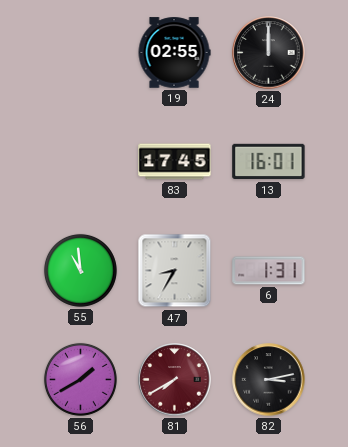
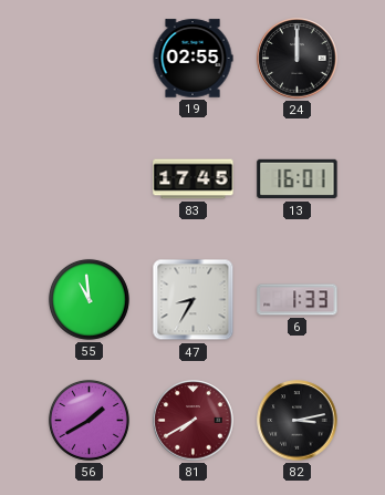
6: 1:31 -> 1:33 (298, 300)
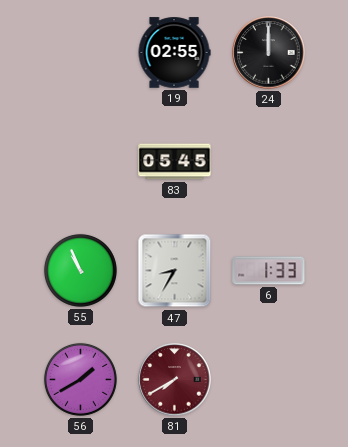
83: 17:45 -> 05:45 (175, 162)
13: 16:01 -> none (298, 179)
55: 10:59 -> 10:56 (80, 270)
82: 3:13 -> none (298, 421)
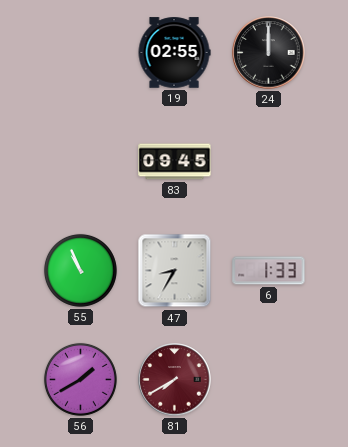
83: 05:45 -> 09:45 (175, 162)
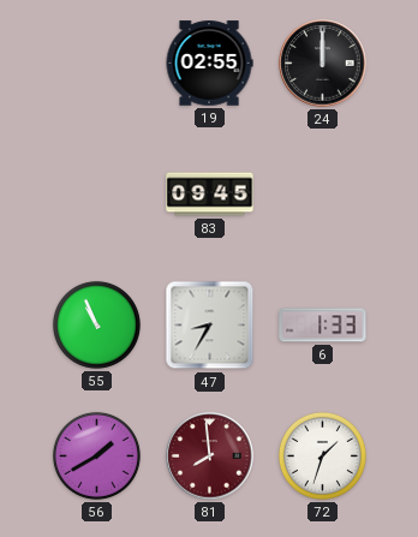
81: 7:40 -> 7:59 (210, 457)
72: none -> 1:33 (322, 455)
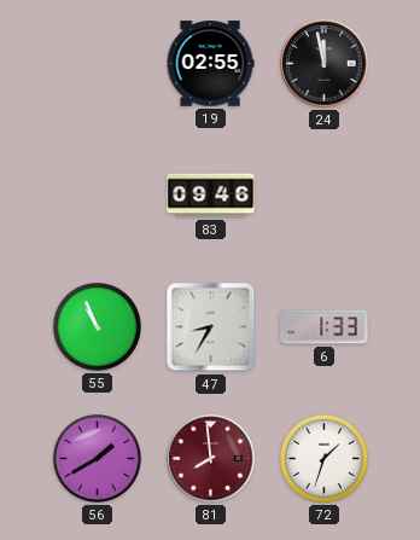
24: 12:00 -> 11:58 (325, 64)
83: 09:45 -> 09:46 (211, 196)
